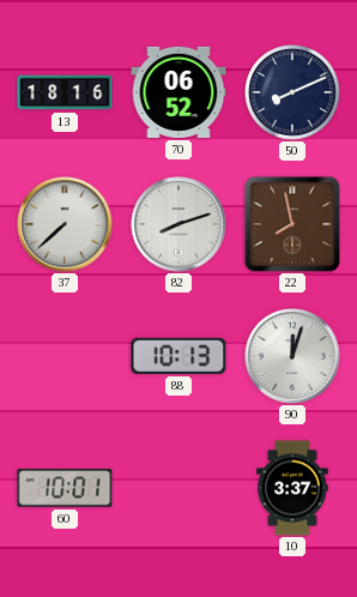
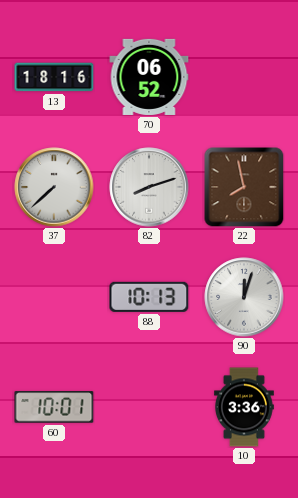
50: 8:11 -> none (292, 92)
10: 3:37 -> 3:36 (245, 407)
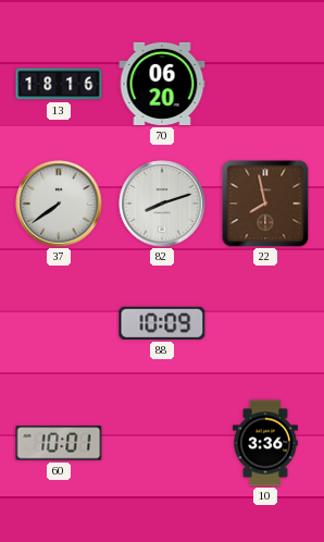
70: 06:52 -> 06:20 (162, 84)
37: 7:38 -> 7:39 (59, 204)
88: 10:13 -> 10:09 (162, 323)
90: 12:03 -> none (244, 297)
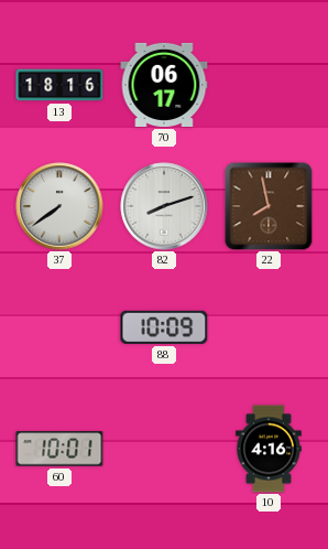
70: 06:20 -> 06:17 (164, 85)
10: 3:36 -> 4:16 (270, 449)
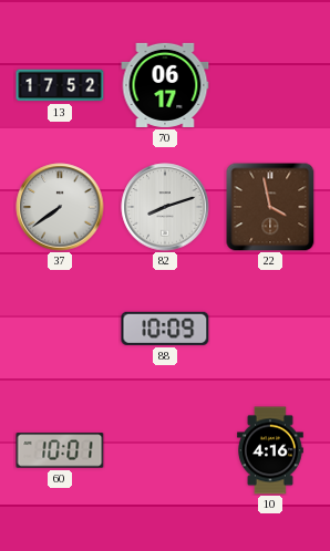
13: 18:16 -> 17:52 (60, 85)
22: 7:58 -> 3:58 (270, 207)
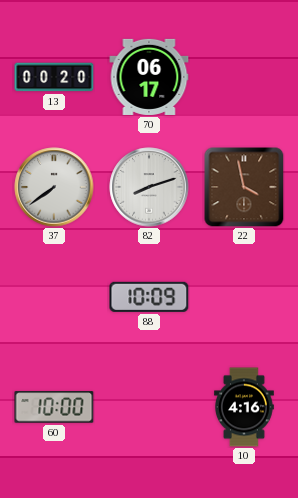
13: 17:52 -> 00:20 (54, 77)
60: 10:01 -> 10:00 (54, 407)
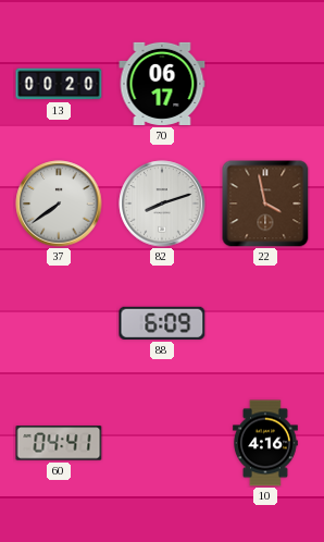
88: 10:09 -> 6:09 (162, 323)
60: 10:00 -> 04:41 (59, 443)
